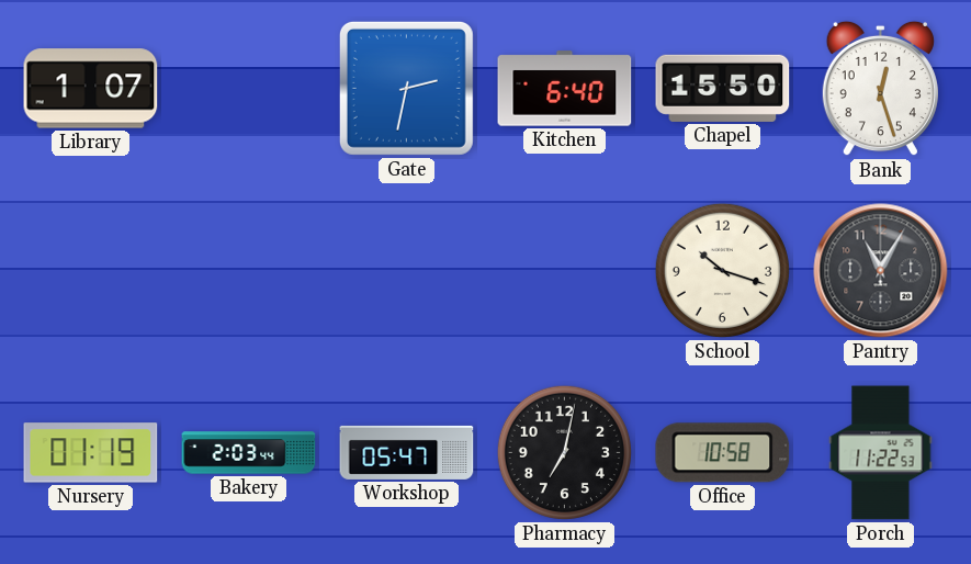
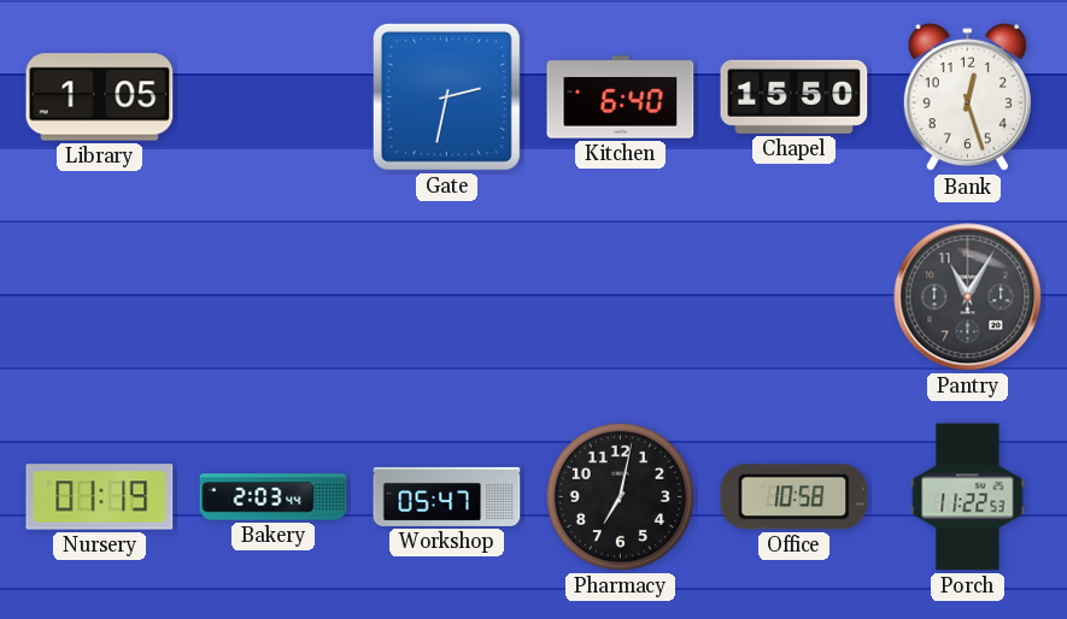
Library: 1:07 -> 1:05 (100, 98)
School: 10:18 -> none (722, 270)
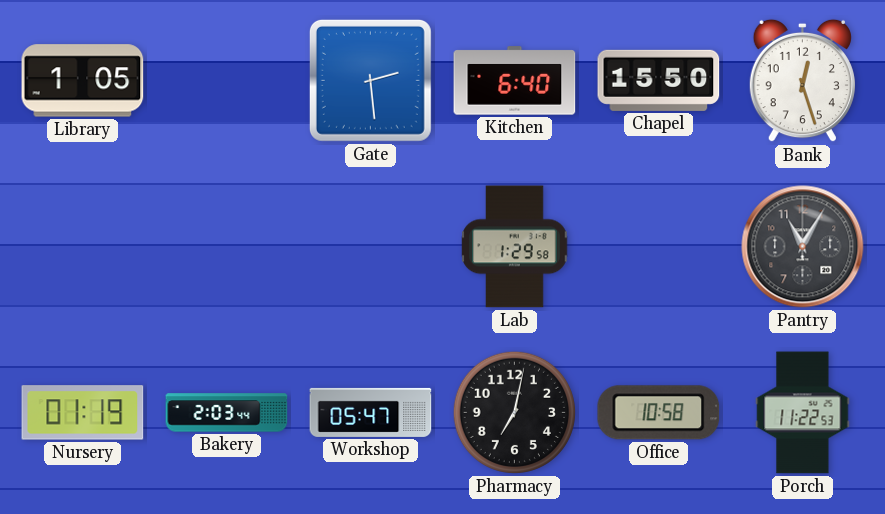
Gate: 2:32 -> 2:29 (370, 80)
Lab: none -> 1:29 (515, 247)
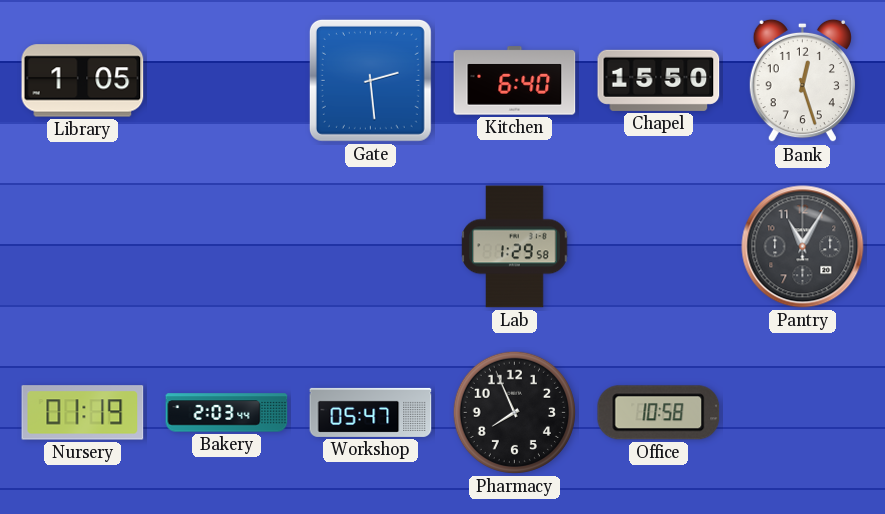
Pharmacy: 7:02 -> 7:56 (514, 412)
Porch: 11:22 -> none (803, 413)
